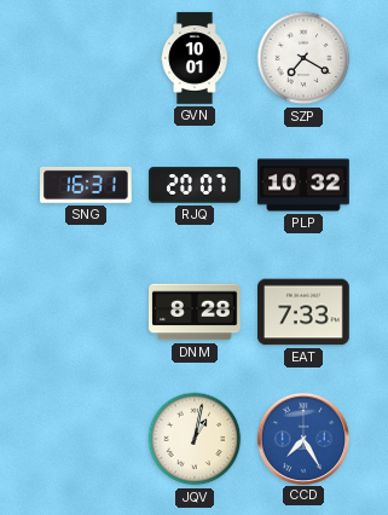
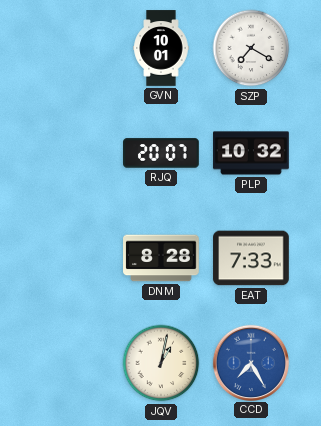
SNG: 16:31 -> none (87, 185)
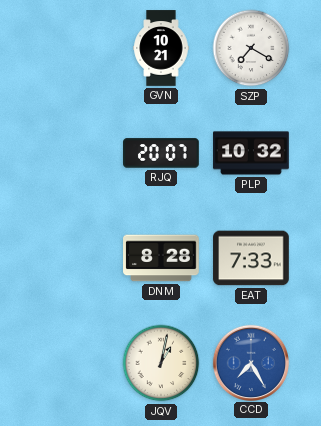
GVN: 10:01 -> 10:21 (161, 48)
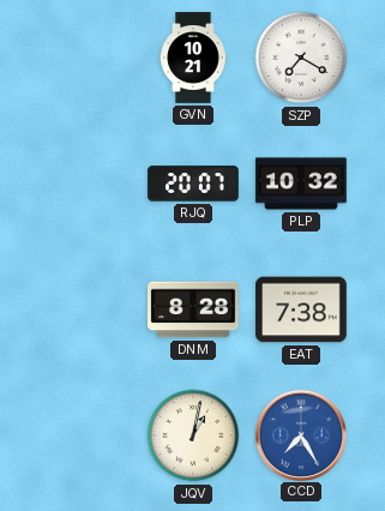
EAT: 7:33 -> 7:38 (301, 309)
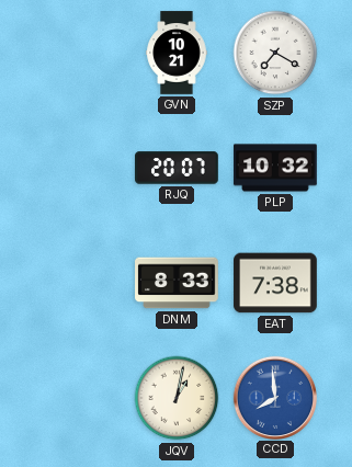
DNM: 8:28 -> 8:33 (177, 283)
CCD: 7:25 -> 7:59 (274, 397)
